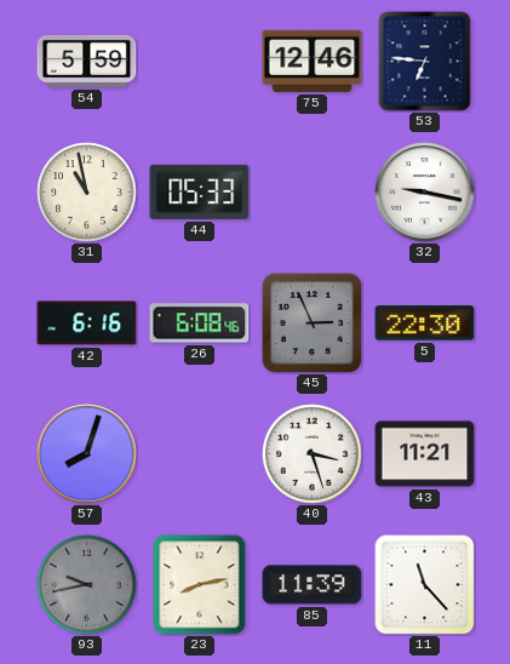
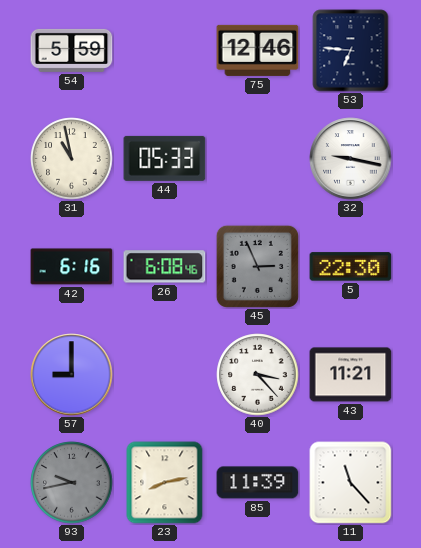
57: 8:03 -> 9:00 (72, 375)
40: 3:27 -> 3:23 (258, 375)
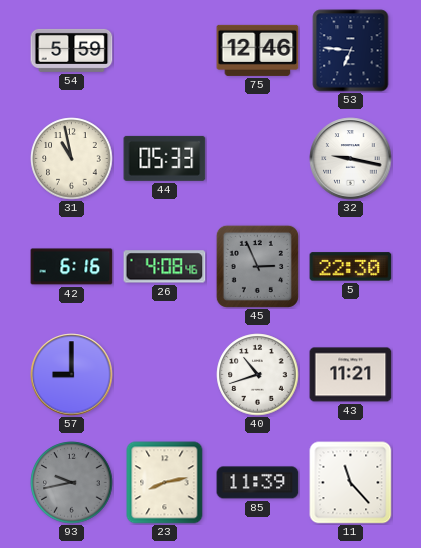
26: 6:08 -> 4:08 (165, 267)
40: 3:23 -> 10:42 (258, 375)
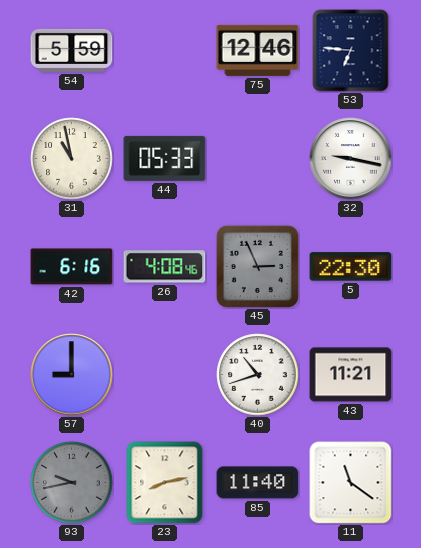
85: 11:39 -> 11:40 (258, 483)
11: 11:23 -> 11:21 (351, 483)
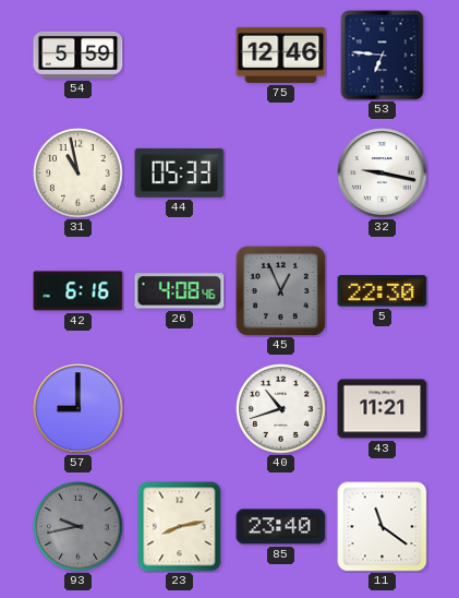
45: 2:56 -> 12:56 (280, 290)
85: 11:40 -> 23:40 (281, 527)
